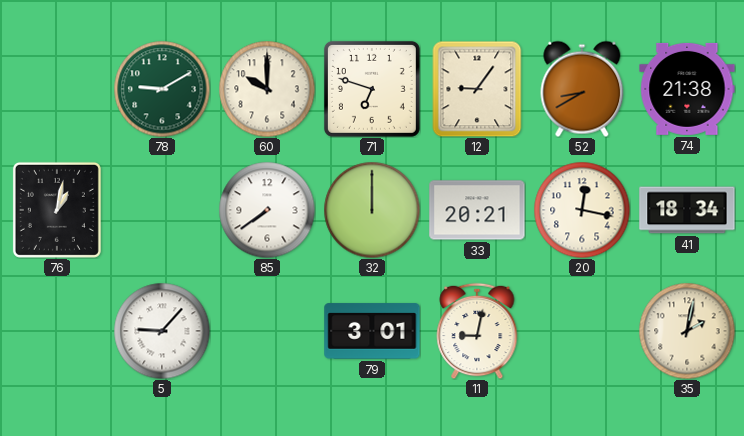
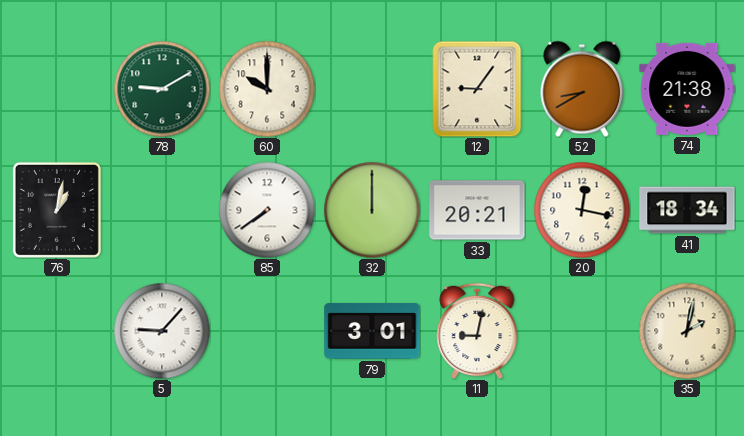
71: 6:48 -> none (372, 89)
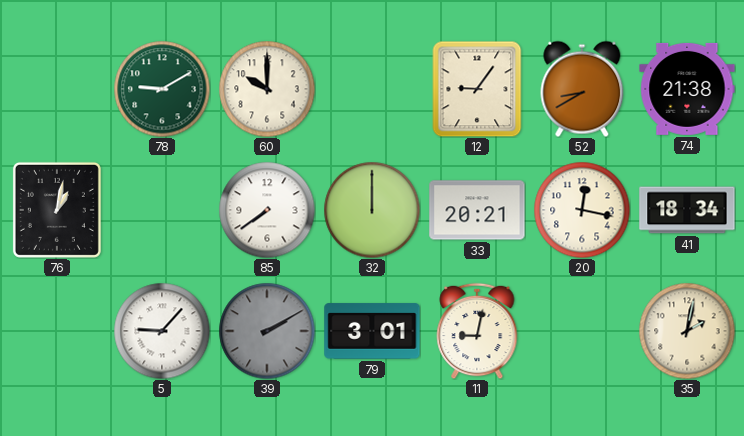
39: none -> 2:10 (267, 331)
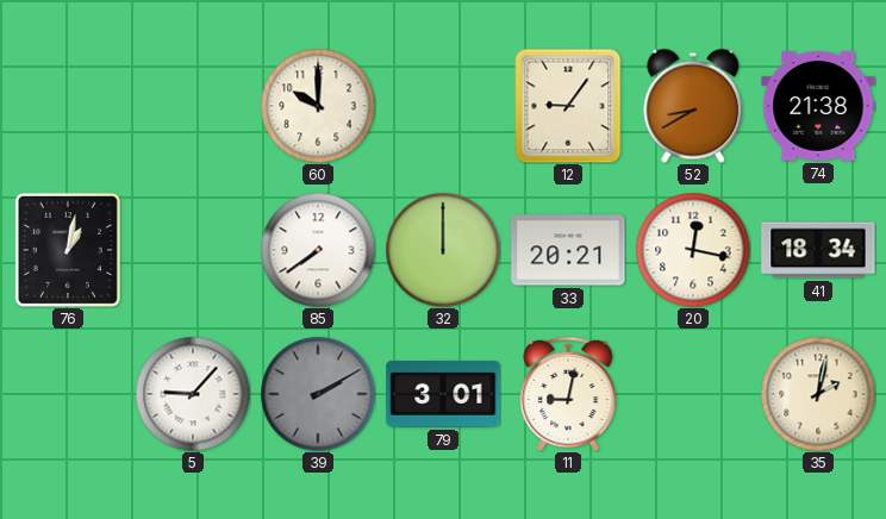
78: 9:10 -> none (162, 89)
